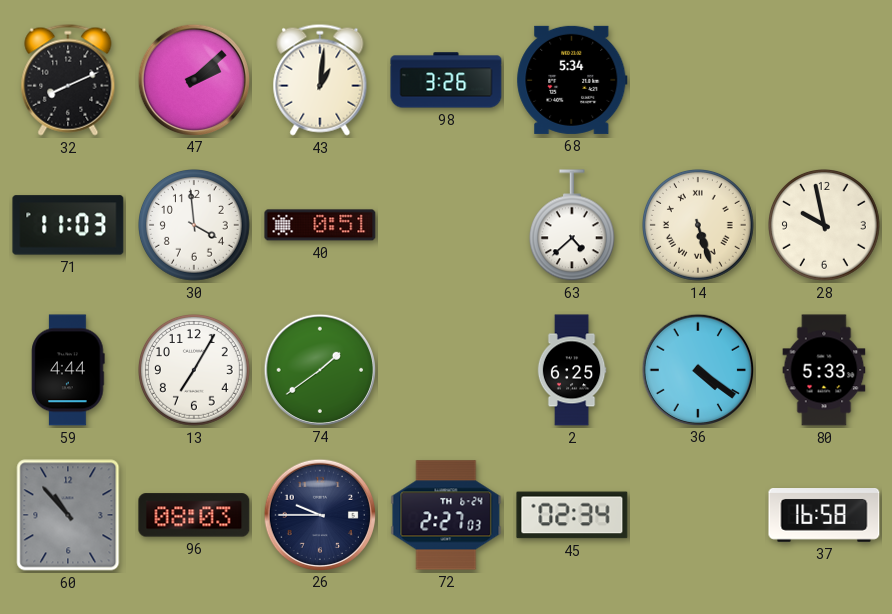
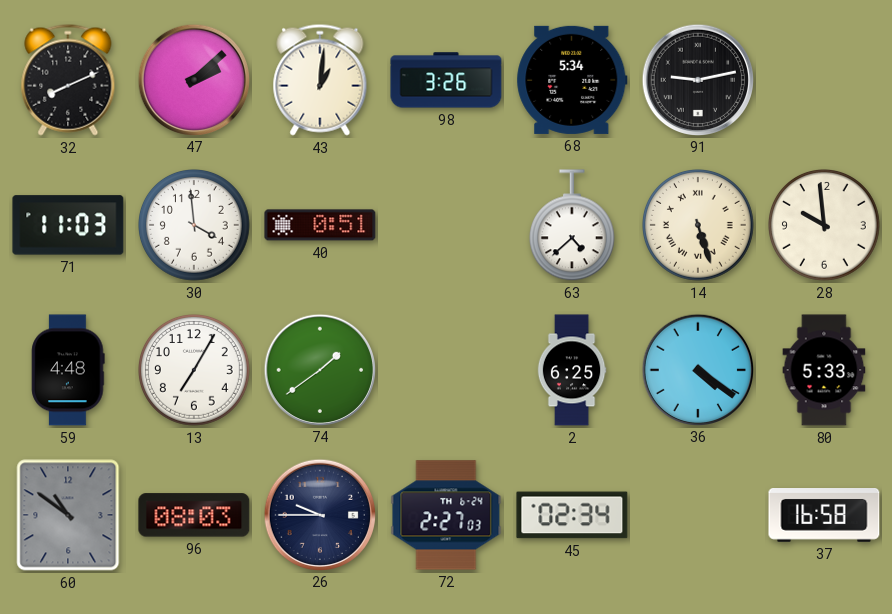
91: none -> 9:13 (697, 79)
28: 9:58 -> 9:59 (825, 226)
59: 4:44 -> 4:48 (68, 370)
60: 10:53 -> 10:51 (68, 515)
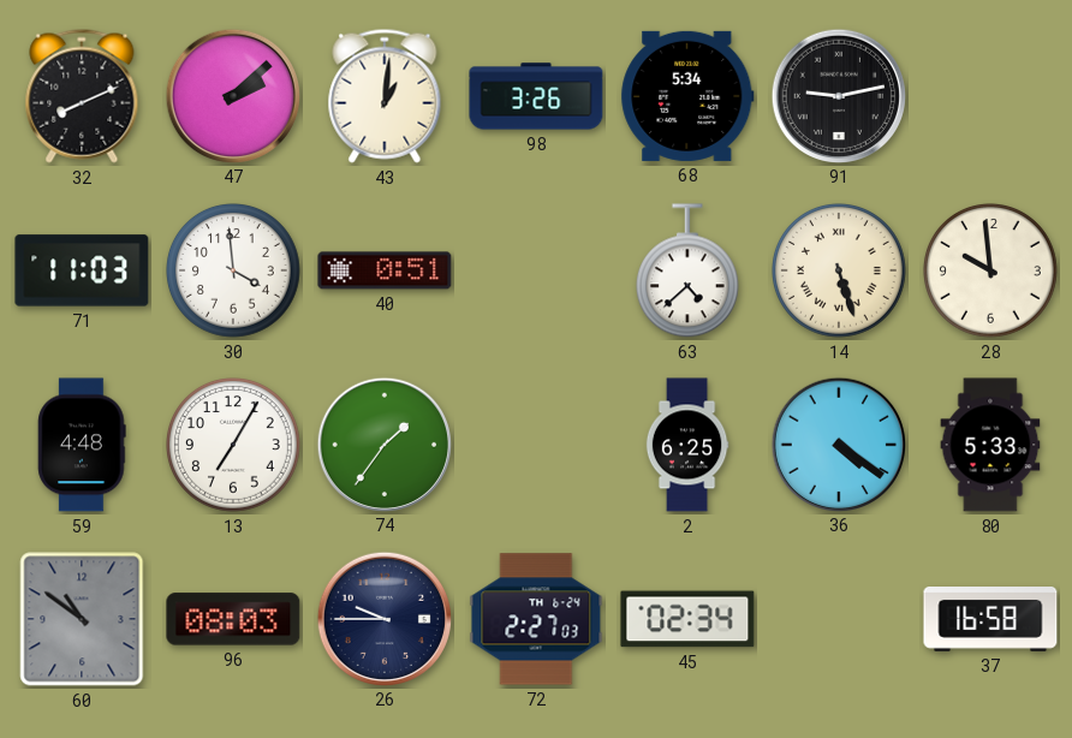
74: 1:39 -> 1:36 (383, 444)
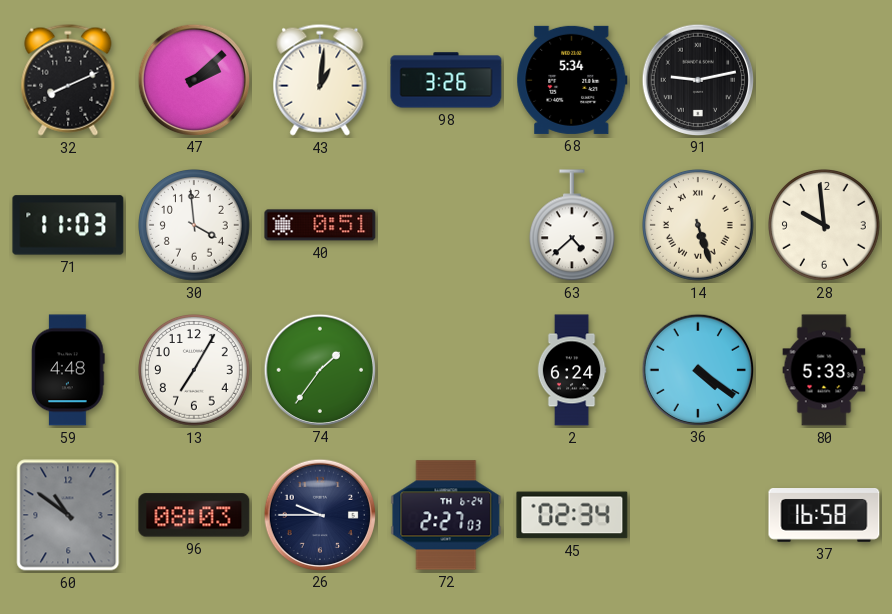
2: 6:25 -> 6:24 (572, 370)
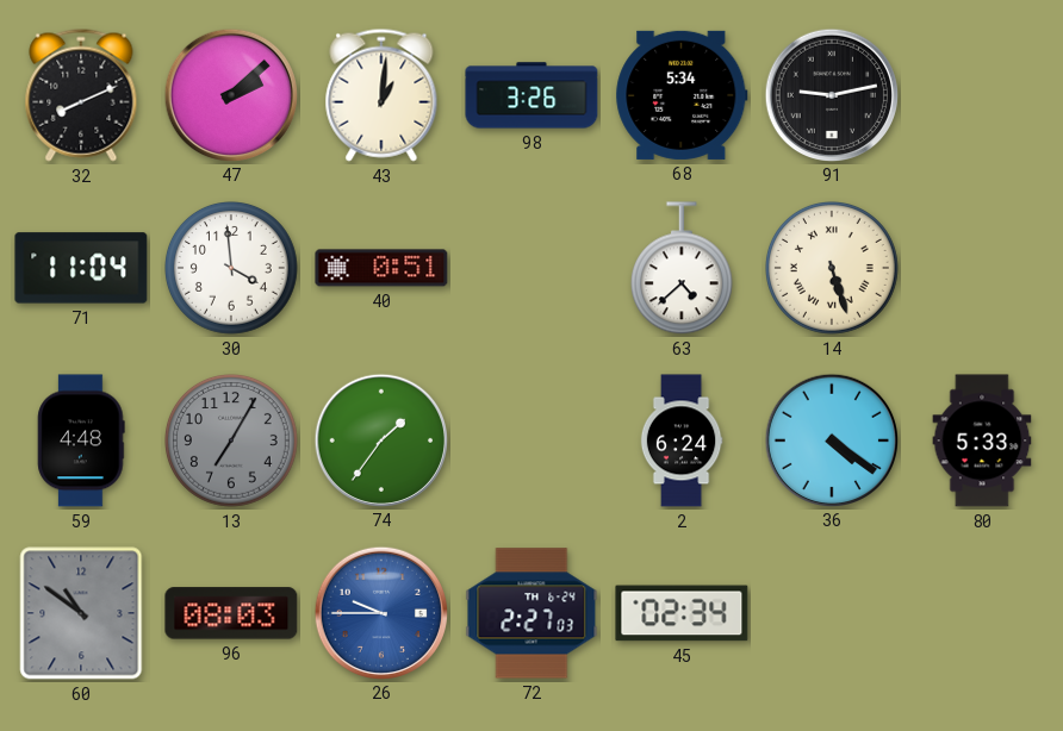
71: 11:03 -> 11:04 (81, 268)
28: 9:59 -> none (825, 226)
13 dial: white -> grey (232, 442)
26 dial: navy -> blue (380, 612)
37: 16:58 -> none (824, 516)
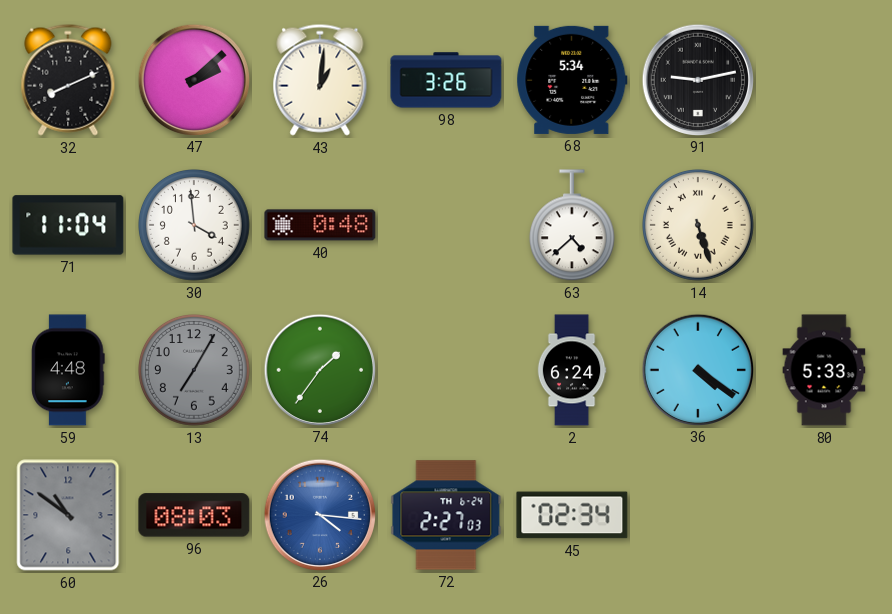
40: 0:51 -> 0:48 (320, 225)
26: 9:45 -> 4:16 (319, 514)
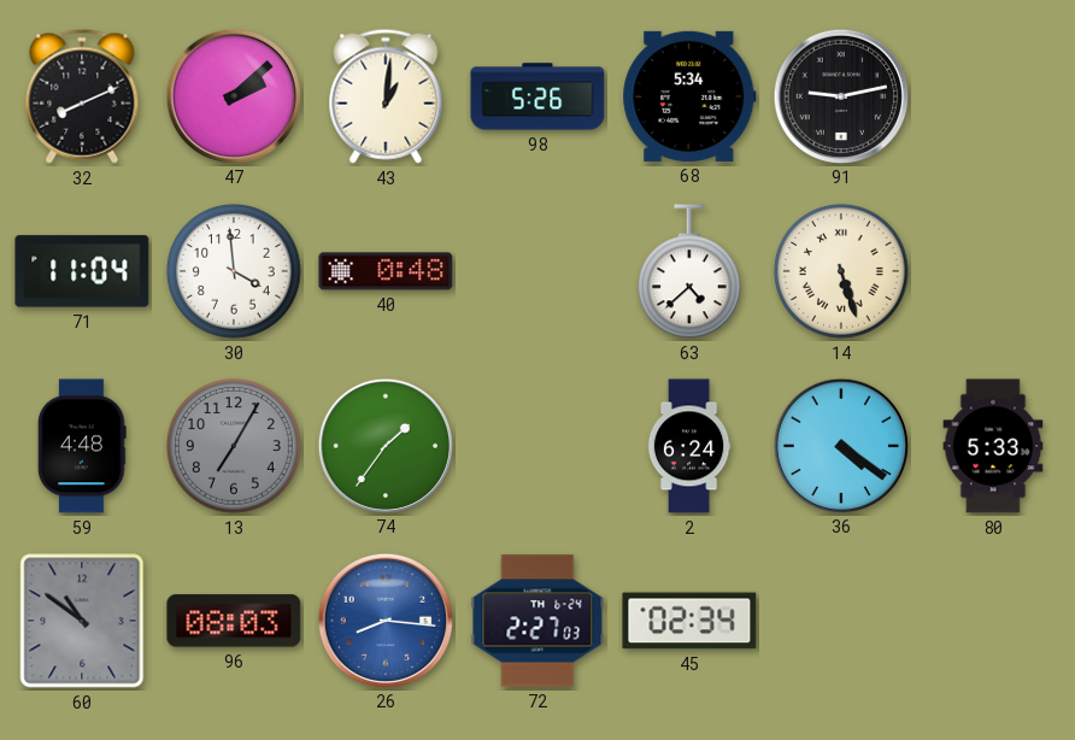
98: 3:26 -> 5:26 (537, 96)
26: 4:16 -> 8:16 (384, 619)
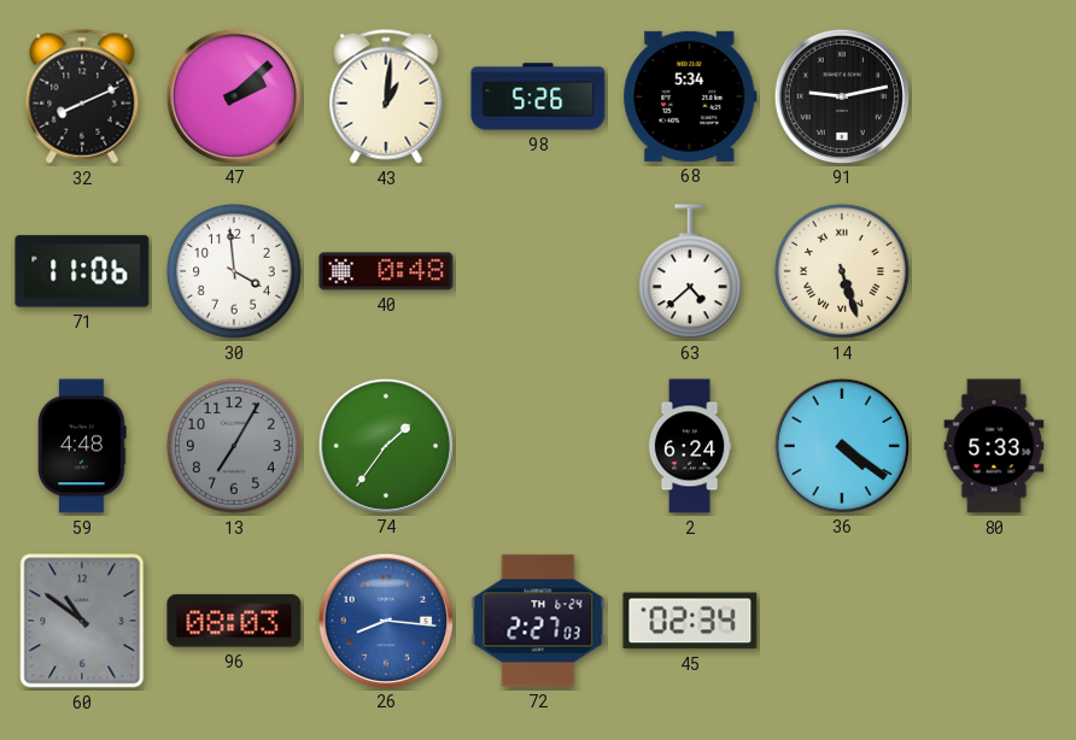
71: 11:04 -> 11:06 (82, 271)
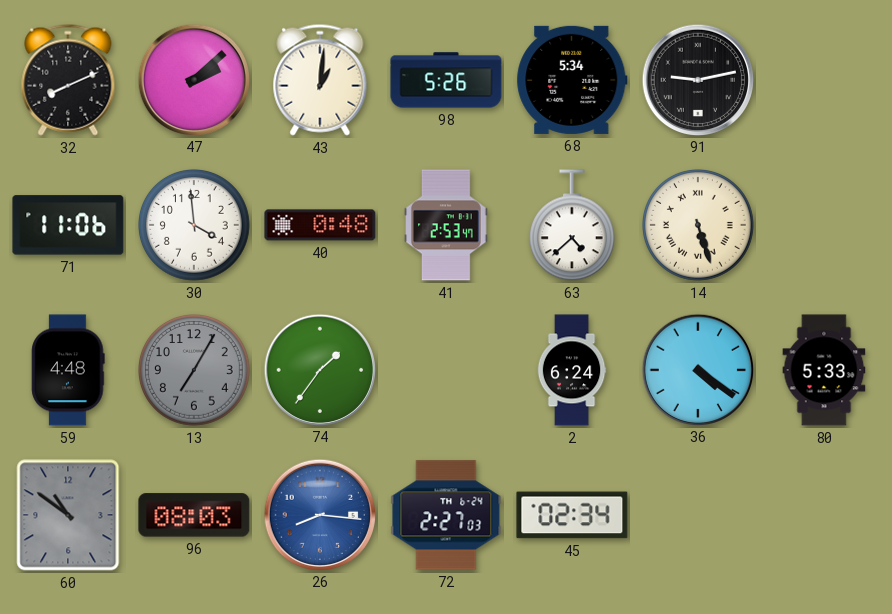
41: none -> 2:53 (447, 225)
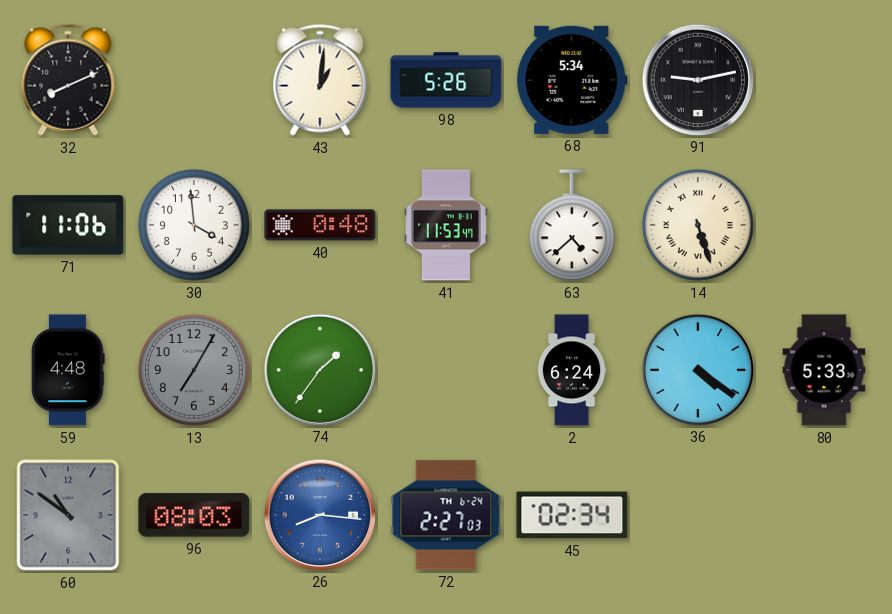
47: 2:08 -> none (193, 79)
41: 2:53 -> 11:53 (447, 225)
